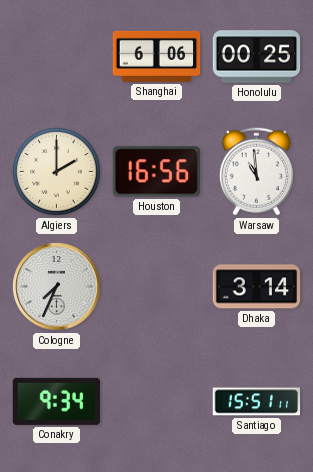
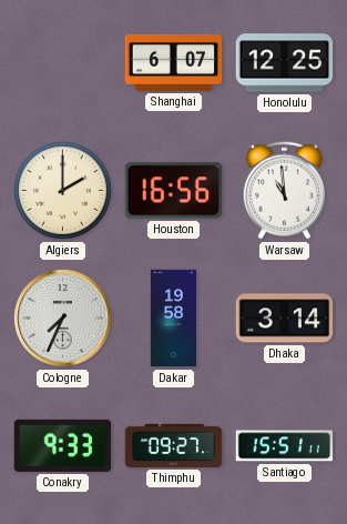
Shanghai: 6:06 -> 6:07 (174, 62)
Honolulu: 00:25 -> 12:25 (285, 63)
Dakar: none -> 19:58 (173, 319)
Conakry: 9:34 -> 9:33 (62, 445)
Thimphu: none -> 09:27 (174, 445)
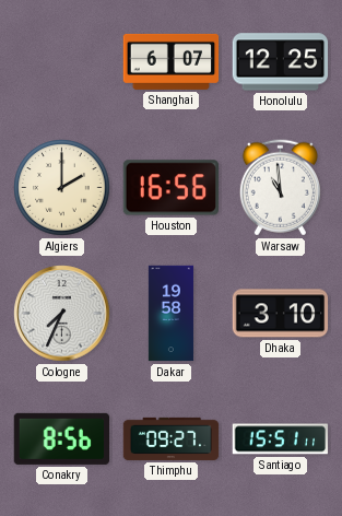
Dhaka: 3:14 -> 3:10 (281, 314)
Conakry: 9:33 -> 8:56 (61, 438)
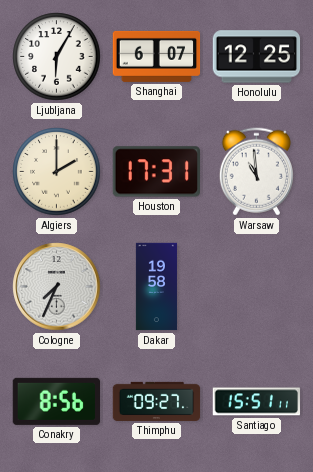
Ljubljana: none -> 6:05 (57, 57)
Houston: 16:56 -> 17:31 (156, 172)
Dhaka: 3:10 -> none (281, 314)
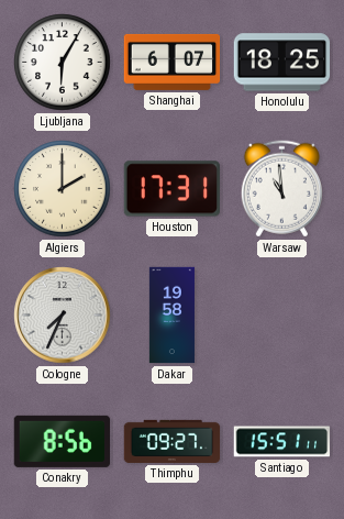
Honolulu: 12:25 -> 18:25 (282, 63)
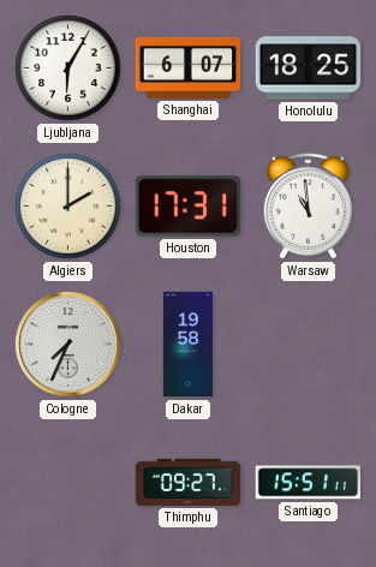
Conakry: 8:56 -> none (62, 441)
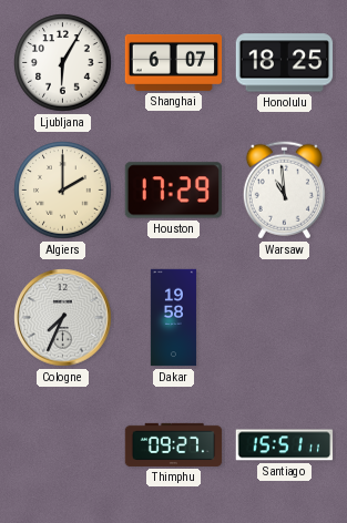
Houston: 17:31 -> 17:29 (173, 191)
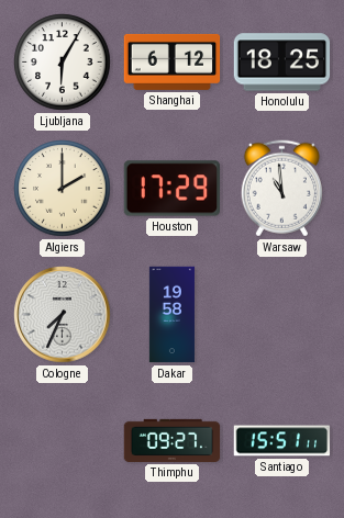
Shanghai: 6:07 -> 6:12 (173, 61)
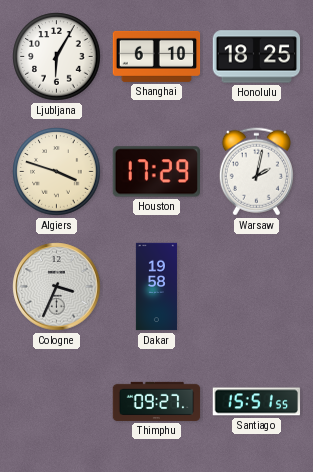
Shanghai: 6:12 -> 6:10 (157, 56)
Algiers: 2:00 -> 3:48 (57, 172)
Warsaw: 10:59 -> 2:02 (256, 172)
Cologne: 7:34 -> 3:34 (57, 287)
Santiago: 15:51:11 -> 15:51:55 (257, 402)
